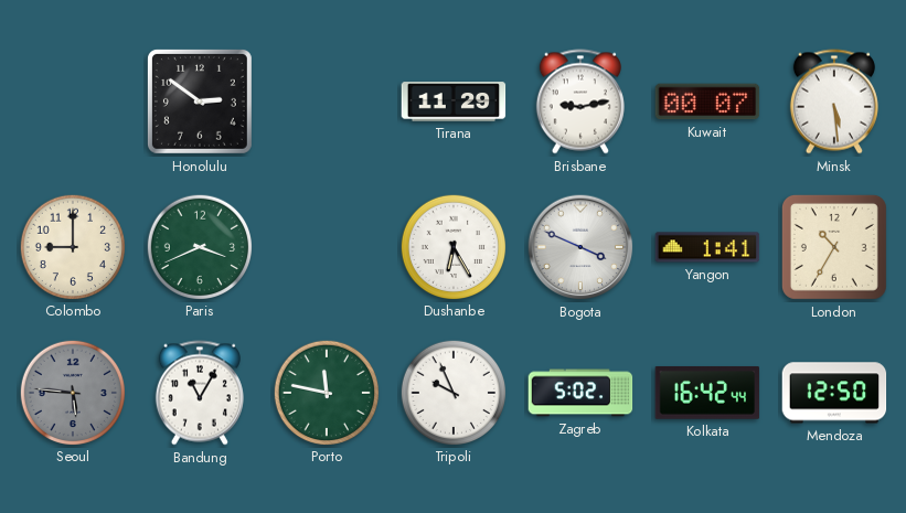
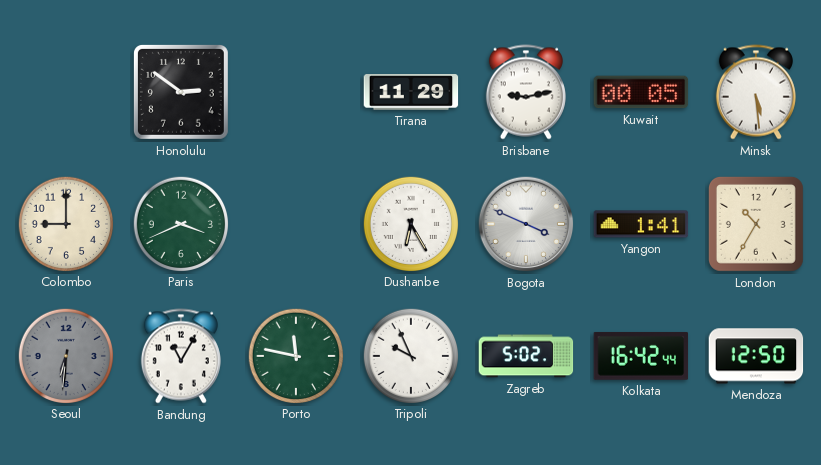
Kuwait: 00:07 -> 00:05 (641, 92)
Seoul: 5:46 -> 6:31 (65, 355)
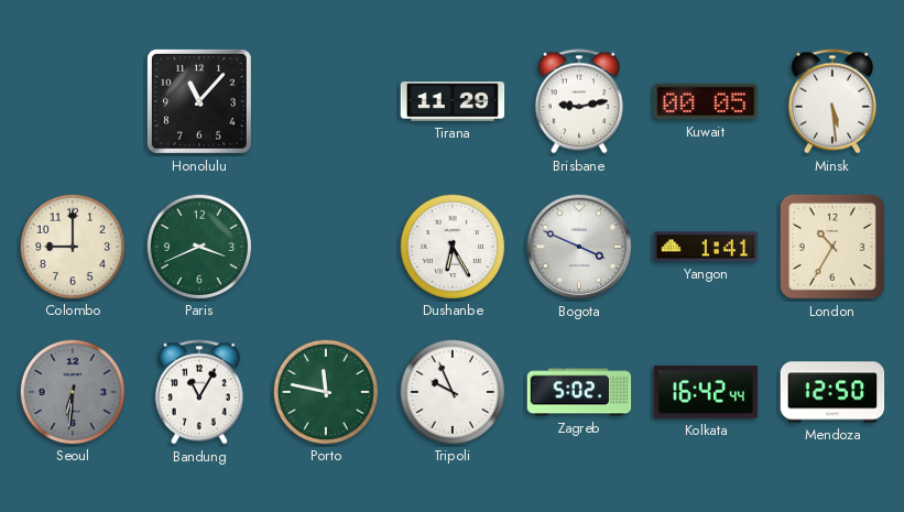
Honolulu: 2:51 -> 11:07 (199, 101)
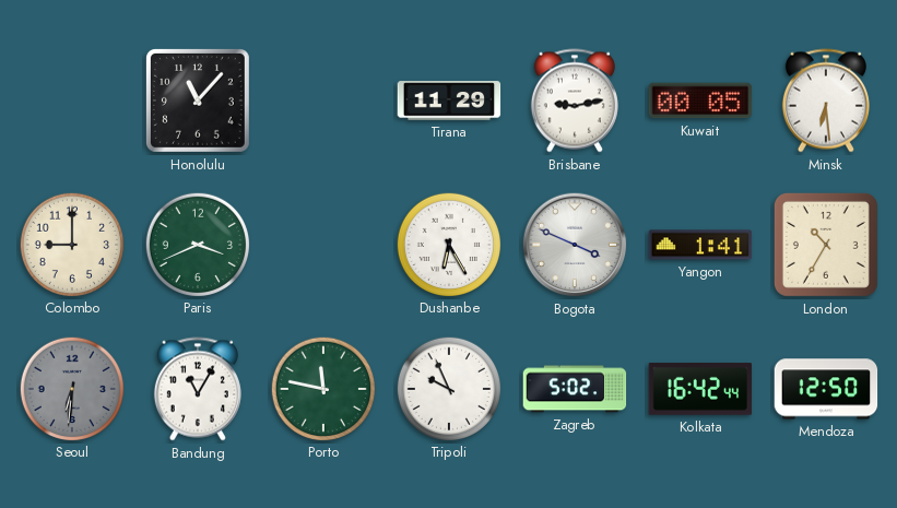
Minsk: 5:29 -> 6:29 (826, 101)
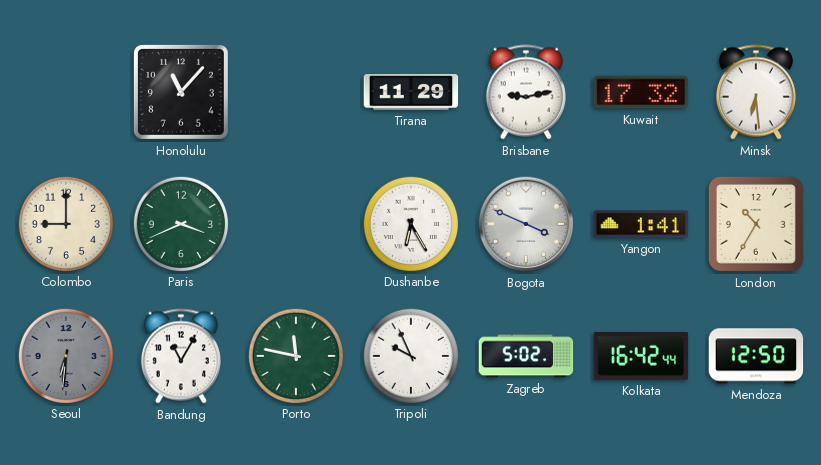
Kuwait: 00:05 -> 17:32 (641, 92)
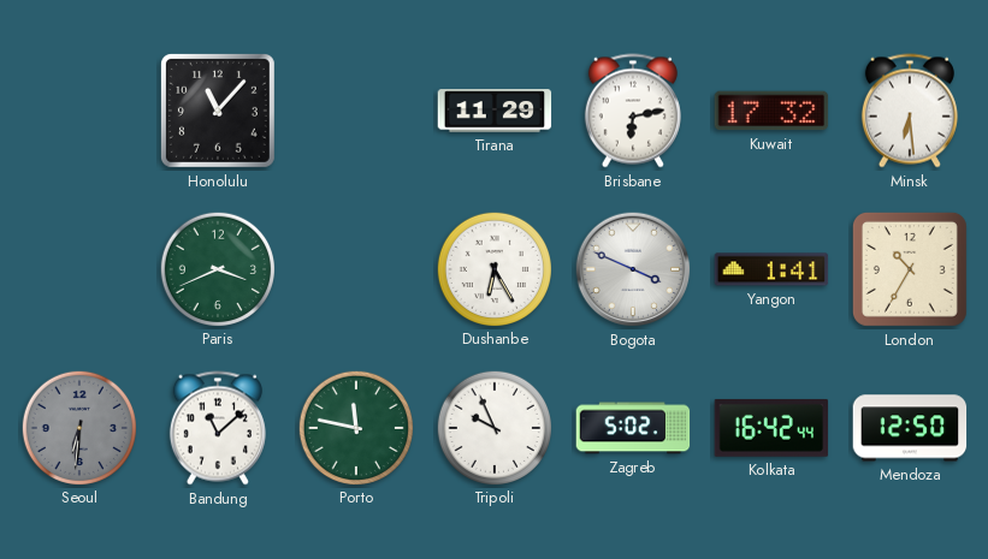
Brisbane: 9:13 -> 6:13 (633, 111)
Colombo: 9:00 -> none (65, 223)
Bandung: 11:05 -> 11:08 (218, 428)
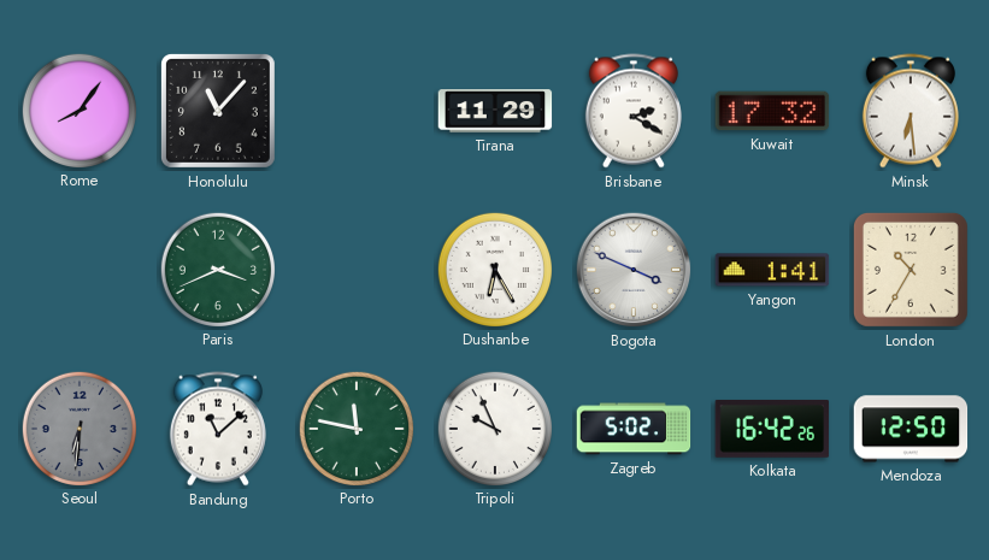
Rome: none -> 8:06 (78, 110)
Brisbane: 6:13 -> 2:20 (634, 111)
Kolkata: 16:42:44 -> 16:42:26 (772, 429)
